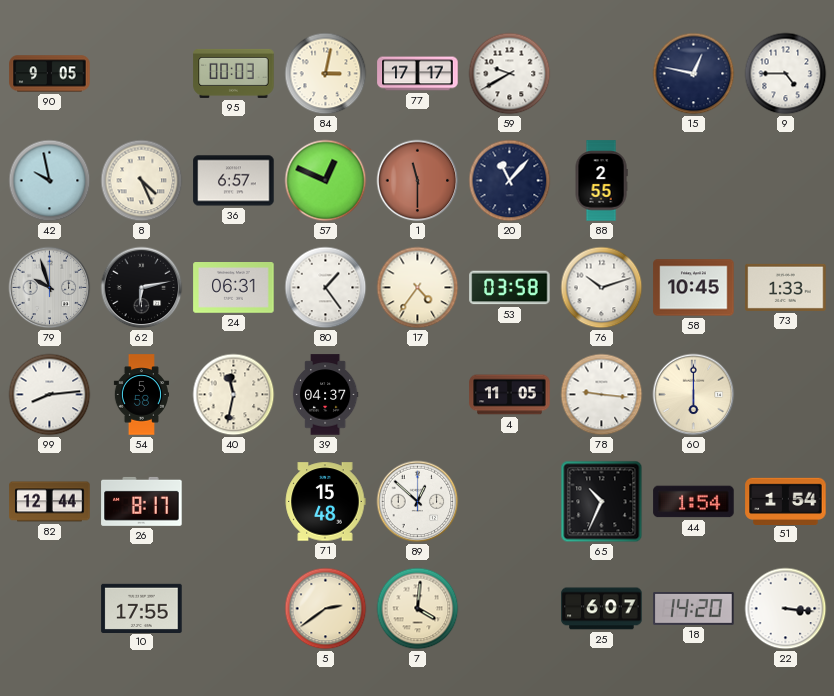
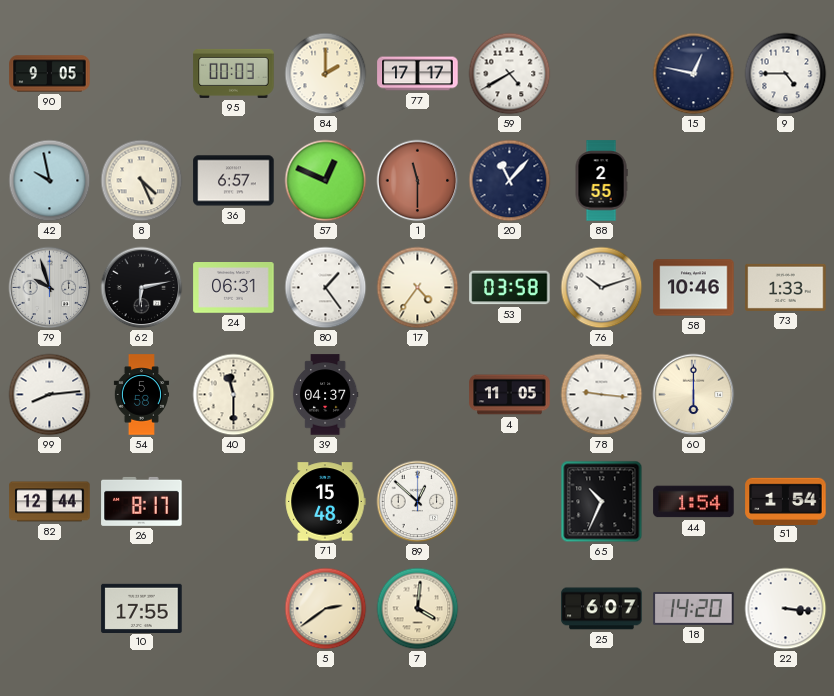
84: 3:02 -> 2:00 (326, 74)
59: 9:40 -> 4:40 (510, 74)
58: 10:45 -> 10:46 (694, 288)
40: 11:32 -> 11:30 (234, 395)
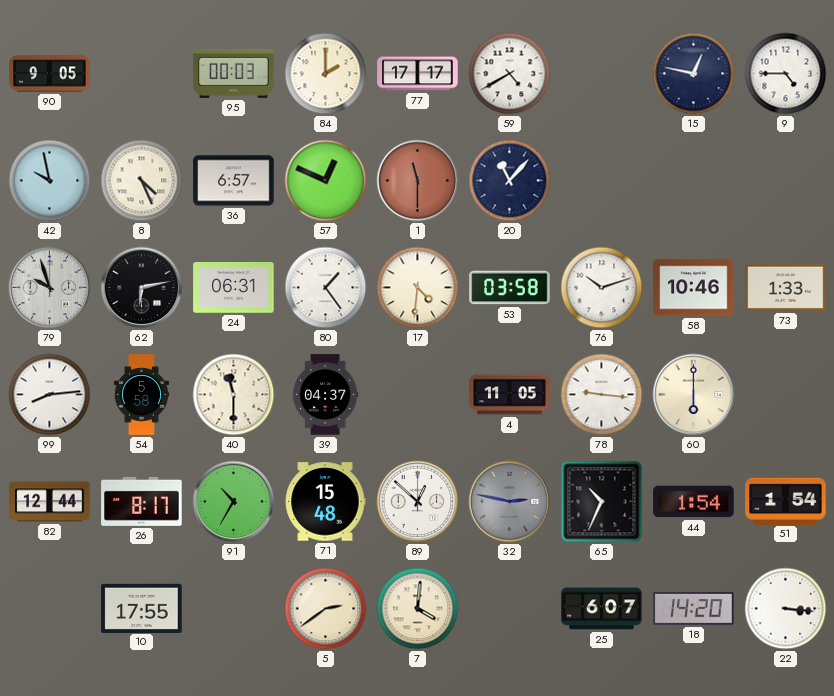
88: 2:55 -> none (601, 181)
17: 4:36 -> 4:31 (418, 288)
91: none -> 10:35 (234, 502)
32: none -> 2:47 (510, 502)
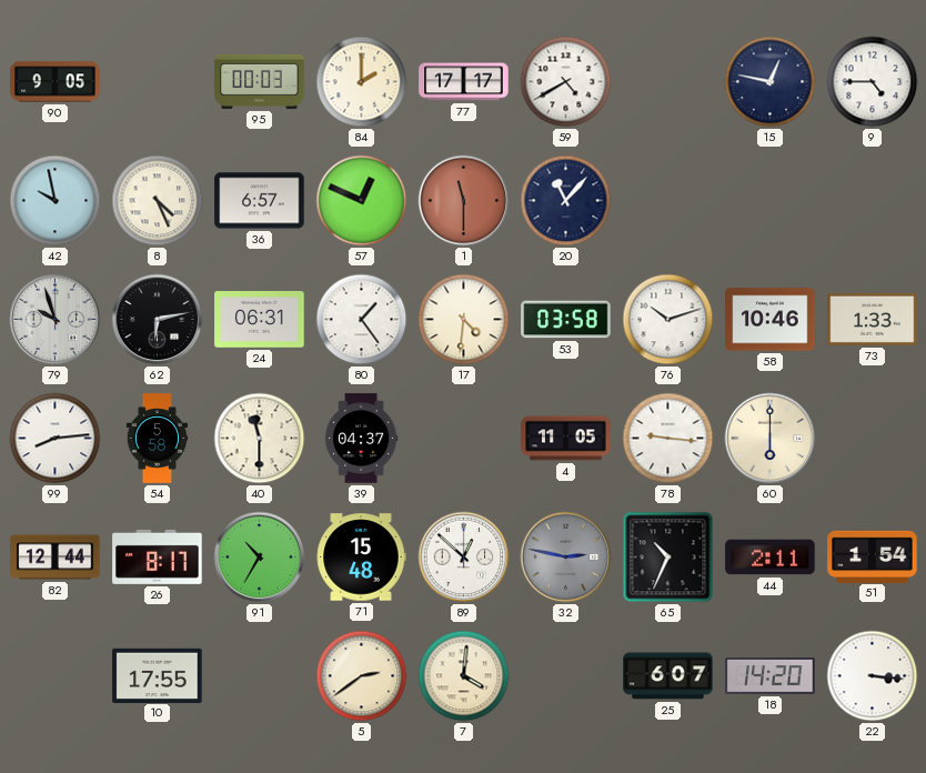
44: 1:54 -> 2:11 (771, 558)
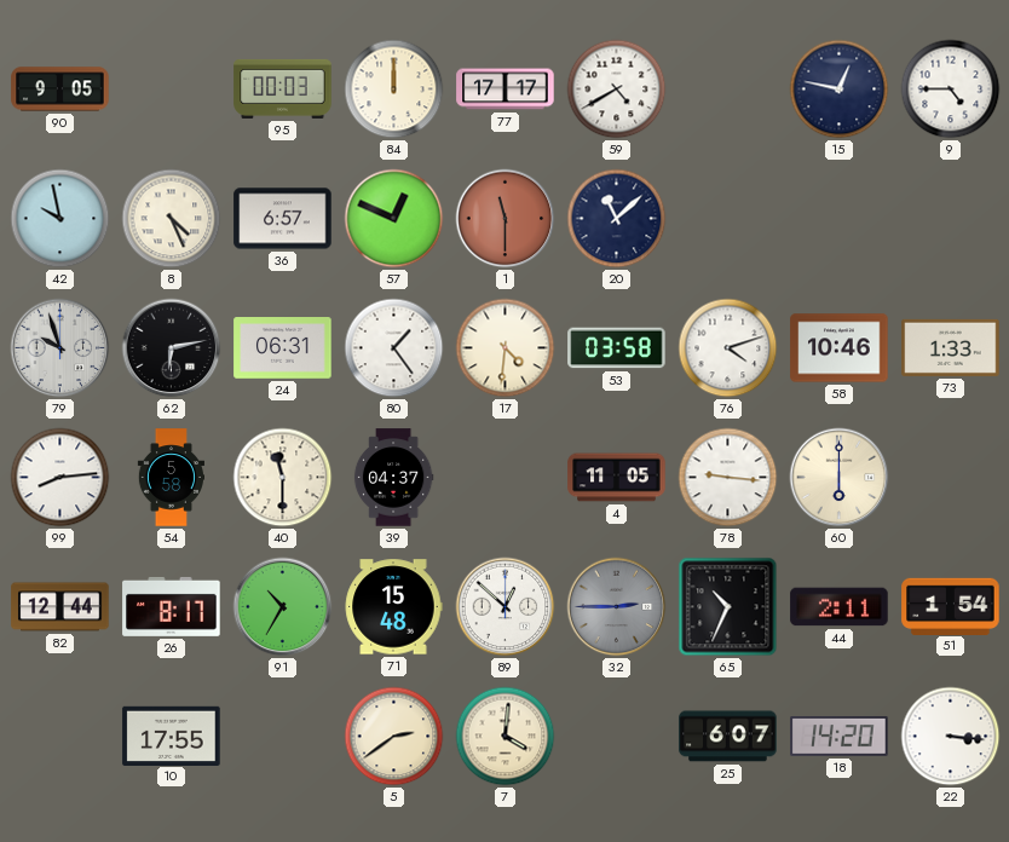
84: 2:00 -> 12:00 (394, 90)
20: 11:07 -> 11:08 (617, 219)
76: 10:12 -> 4:12 (728, 348)
32: 2:47 -> 2:45 (617, 607)
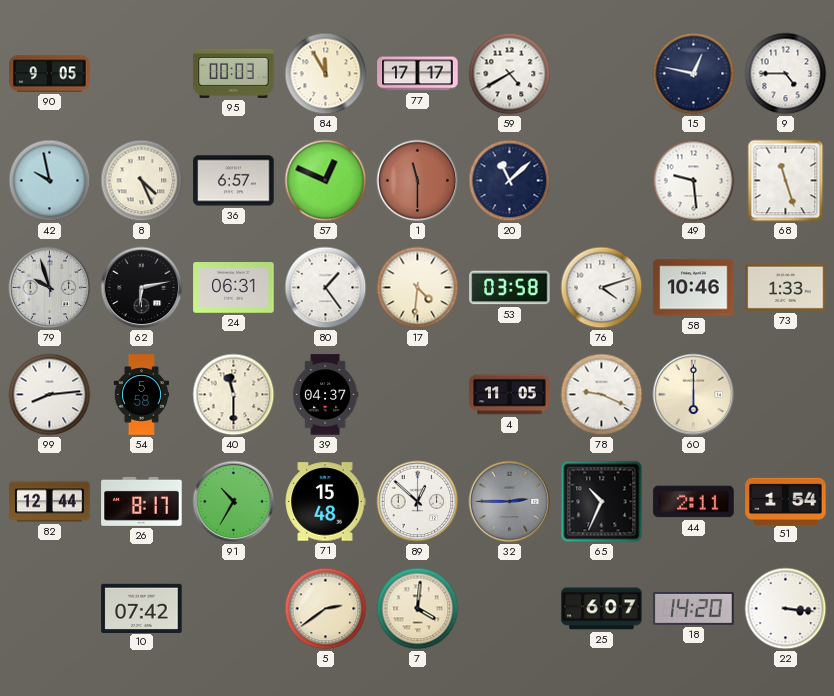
84: 12:00 -> 11:55 (326, 74)
49: none -> 9:29 (694, 181)
68: none -> 11:27 (786, 181)
78: 9:16 -> 9:19 (602, 395)
10: 17:55 -> 07:42 (142, 608)
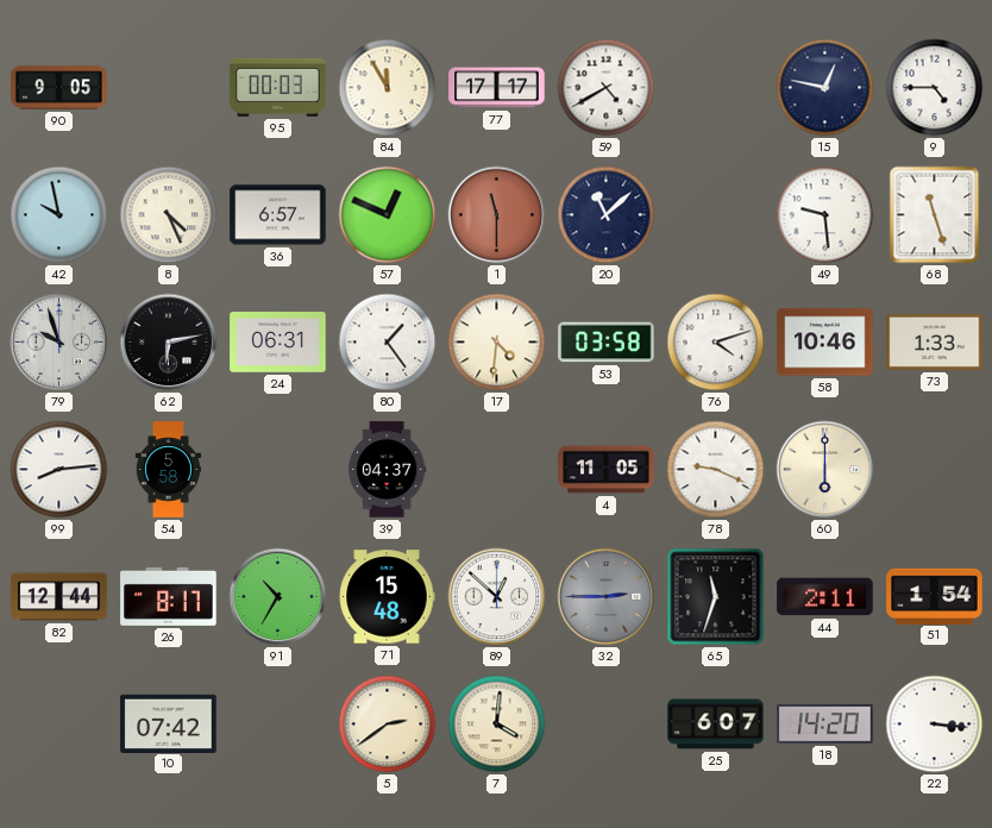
40: 11:30 -> none (234, 395)
65: 10:34 -> 11:33 (716, 597)
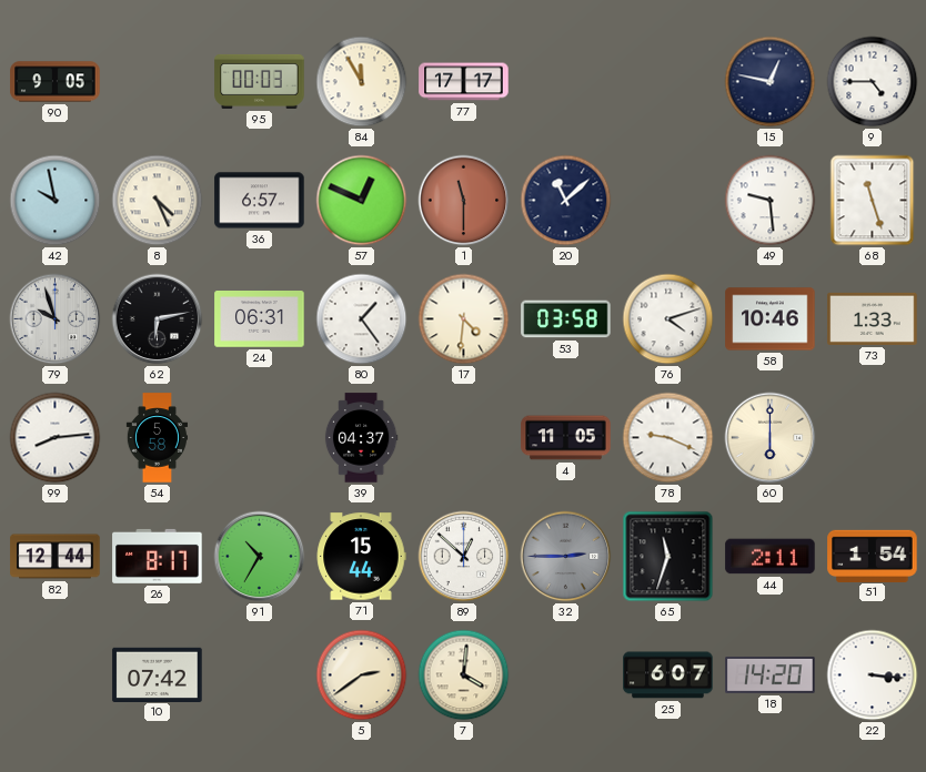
59: 4:40 -> none (607, 88)
71: 15:48 -> 15:44 (361, 557)
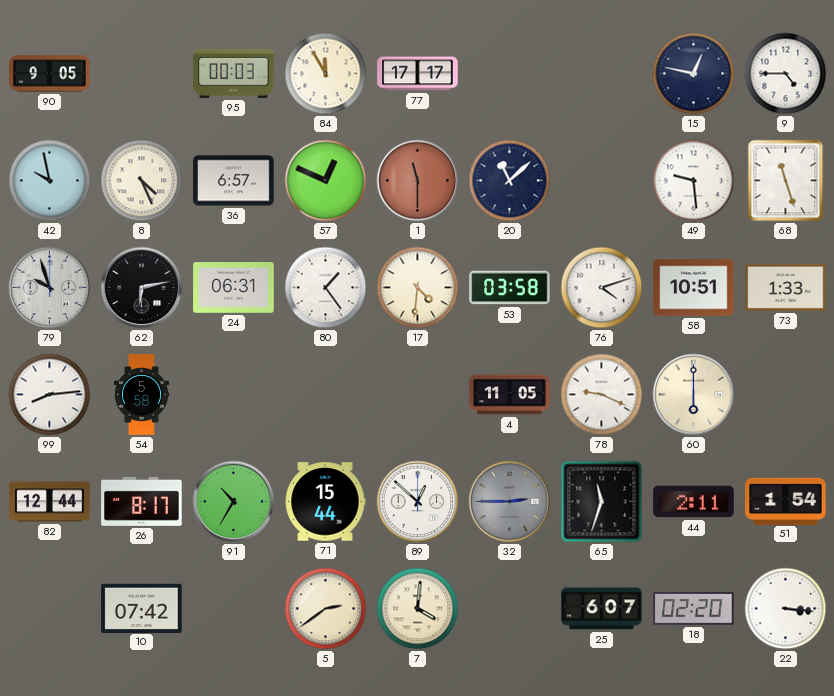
58: 10:46 -> 10:51 (694, 288)
39: 04:37 -> none (361, 438)
18: 14:20 -> 02:20 (694, 609)
